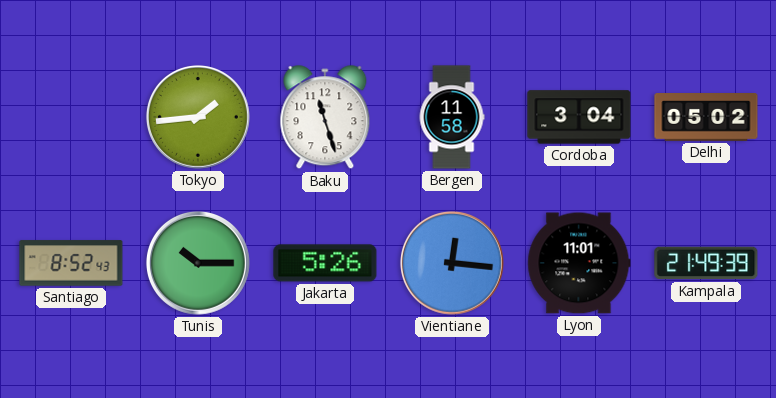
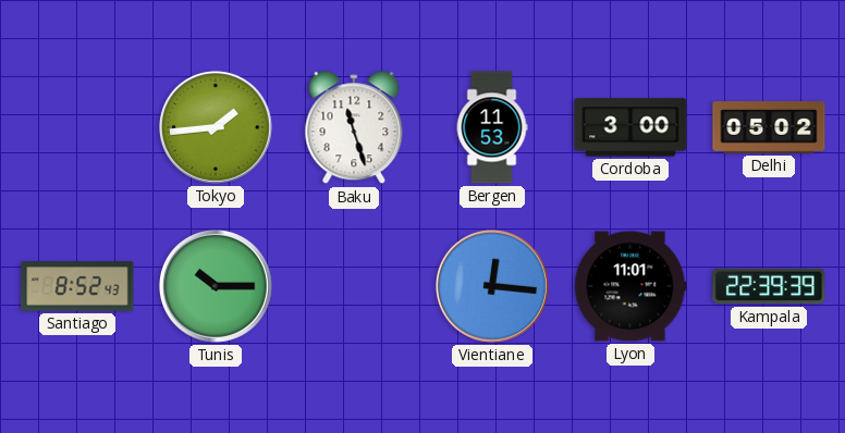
Bergen: 11:58 -> 11:53 (492, 127)
Cordoba: 3:04 -> 3:00 (630, 127)
Jakarta: 5:26 -> none (325, 263)
Kampala: 21:49 -> 22:39 (769, 286)
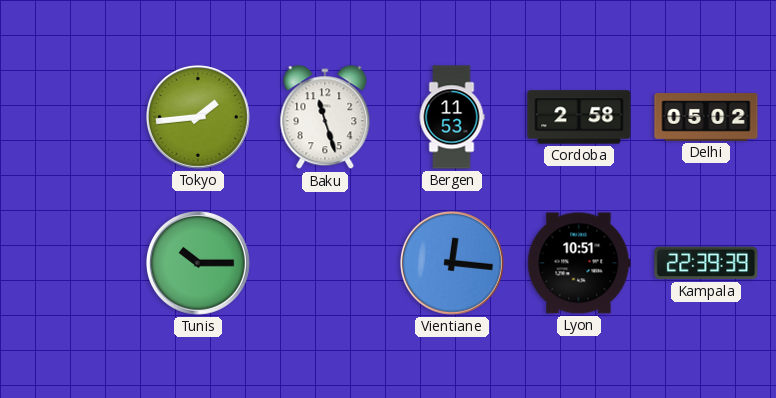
Cordoba: 3:00 -> 2:58 (579, 117)
Santiago: 8:52 -> none (77, 286)
Lyon: 11:01 -> 10:51 (579, 263)
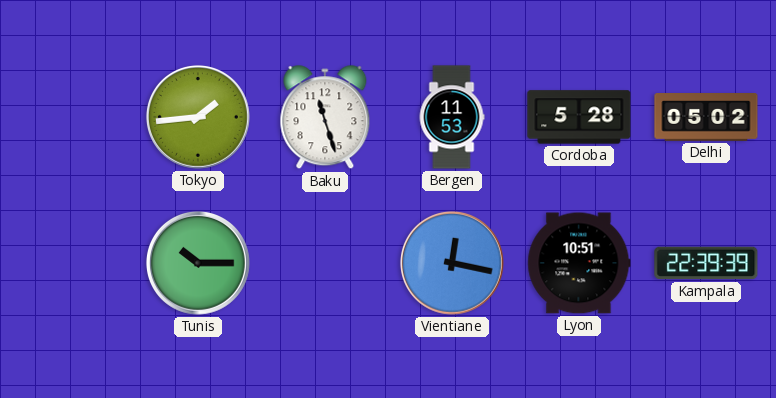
Cordoba: 2:58 -> 5:28 (579, 117)
Vientiane: 12:16 -> 12:17 (452, 263)
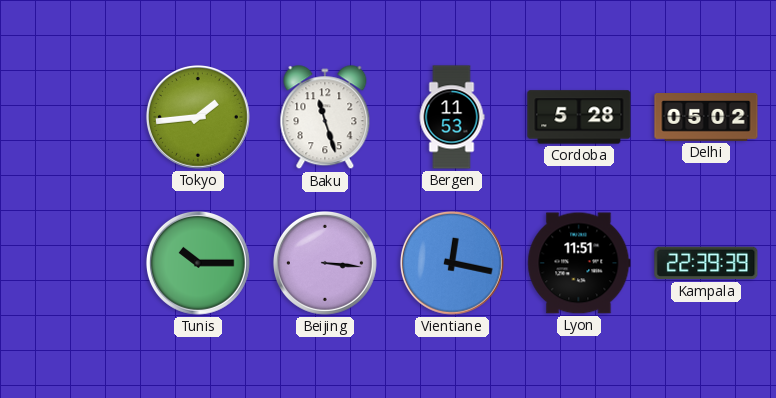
Beijing: none -> 3:16 (325, 263)
Lyon: 10:51 -> 11:51 (579, 263)
